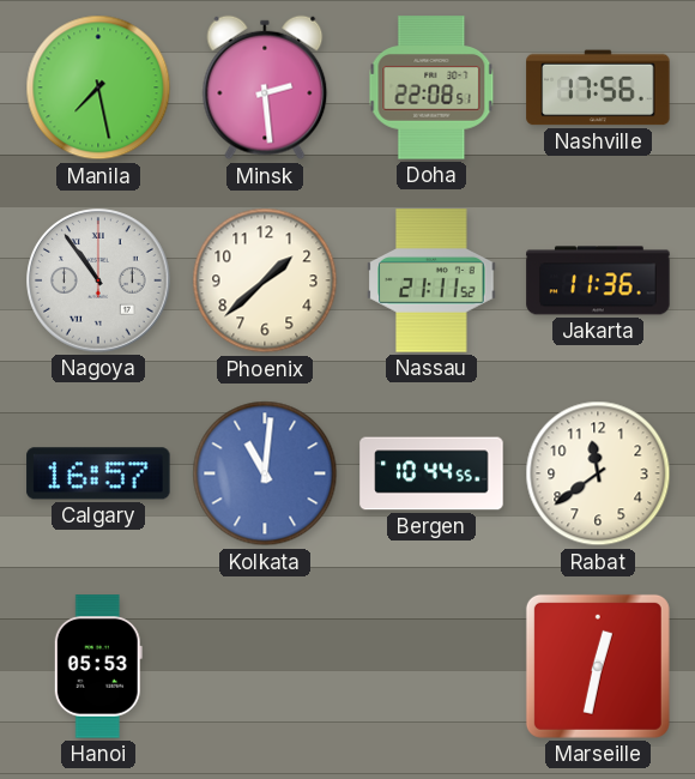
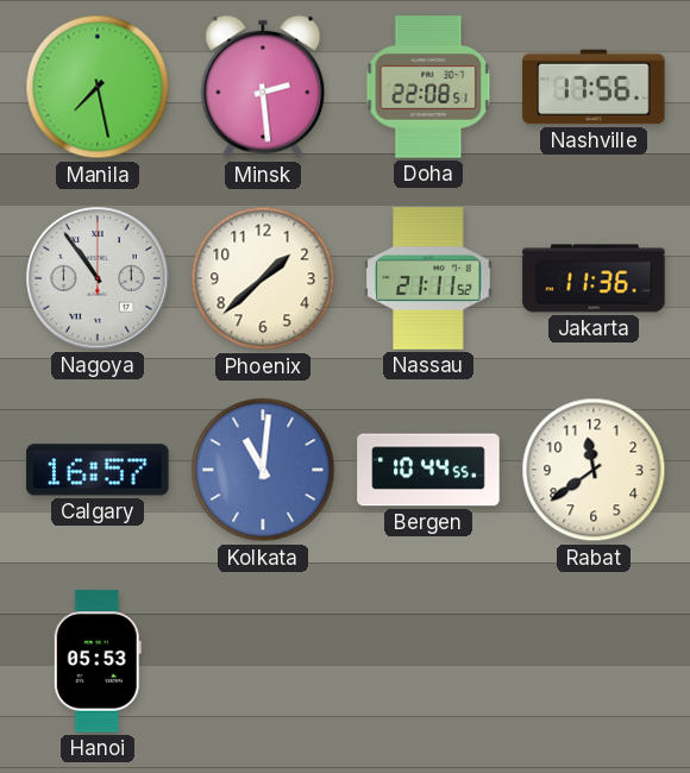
Marseille: 12:32 -> none (598, 666)
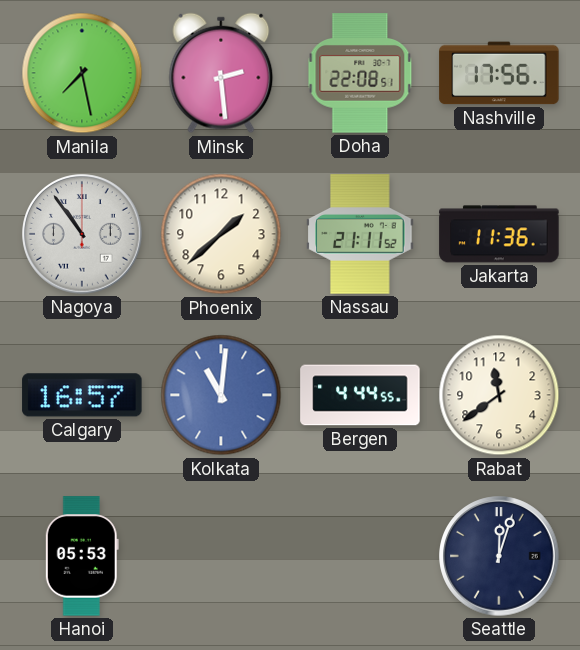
Bergen: 10:44 -> 4:44 (360, 395)
Seattle: none -> 12:03 (499, 556)
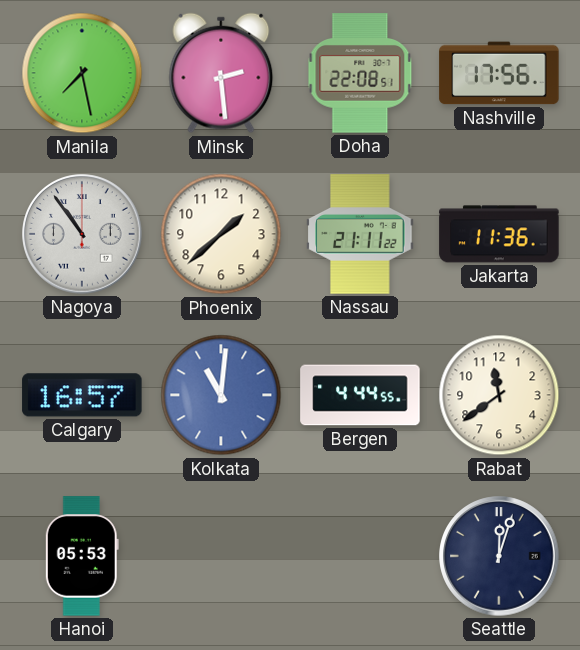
Nassau: 21:11:52 -> 21:11:22 (360, 234)
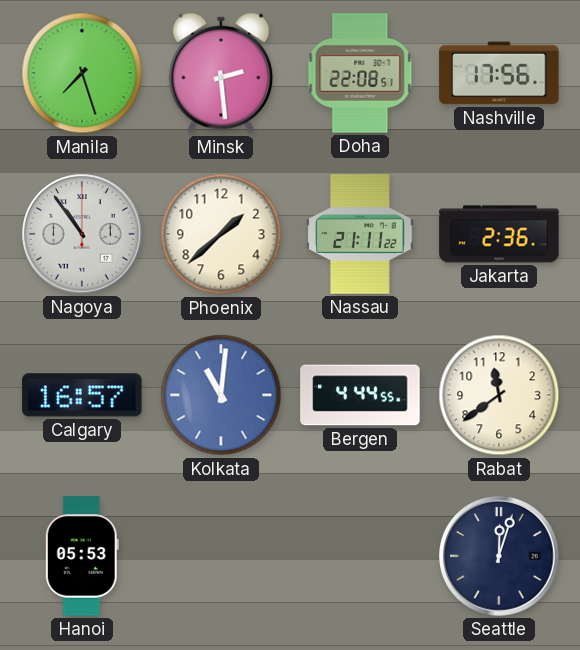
Manila: 7:28 -> 7:27 (82, 73)
Jakarta: 11:36 -> 2:36 (499, 234)
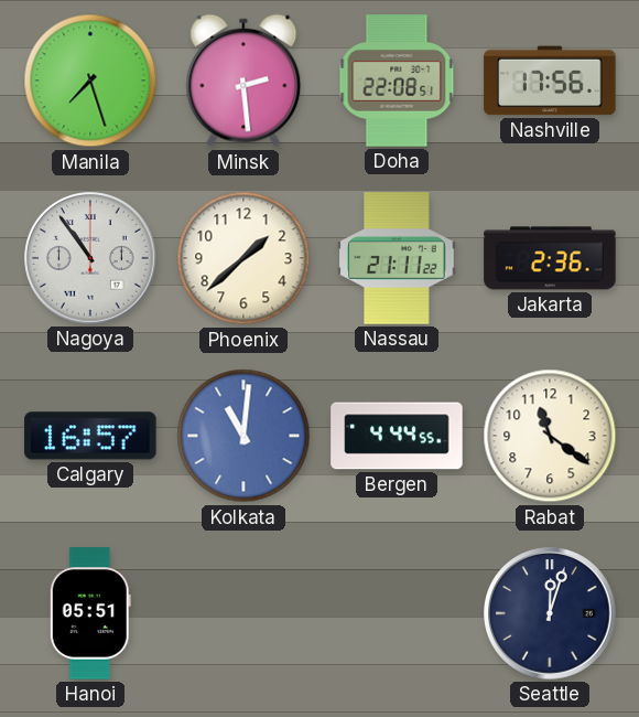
Rabat: 11:39 -> 11:21 (550, 436)
Hanoi: 05:53 -> 05:51 (90, 613)
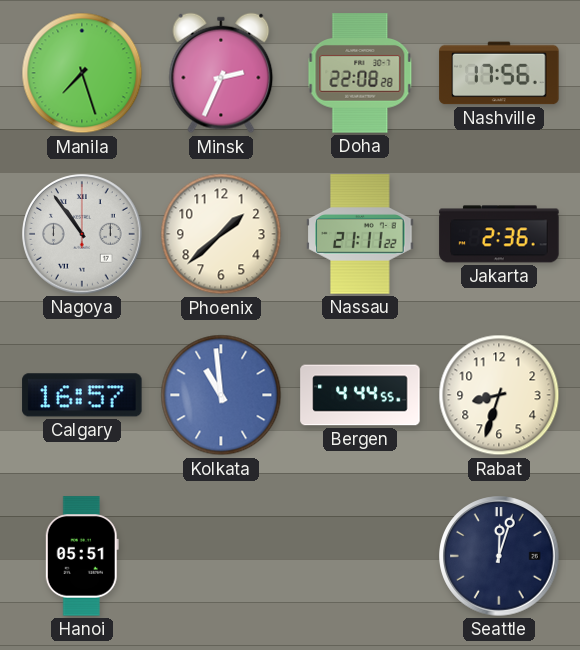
Minsk: 2:29 -> 2:34 (221, 73)
Doha: 22:08:51 -> 22:08:28 (360, 73)
Kolkata: 11:01 -> 10:59 (221, 395)
Rabat: 11:21 -> 8:33 (499, 395)
